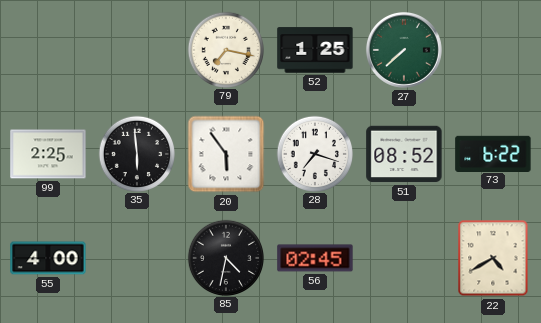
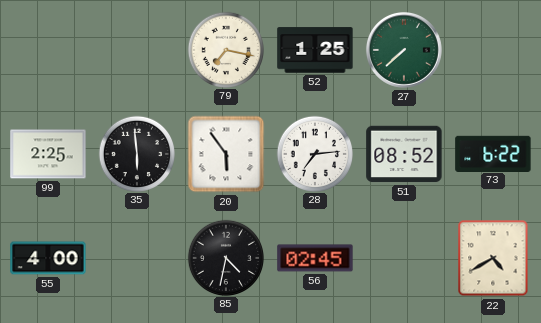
28: 7:18 -> 7:14 (314, 153)
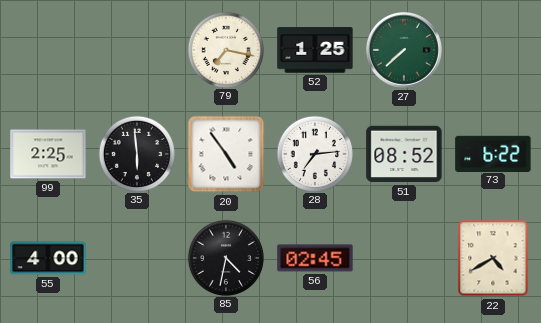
20: 5:54 -> 4:54 (226, 154)
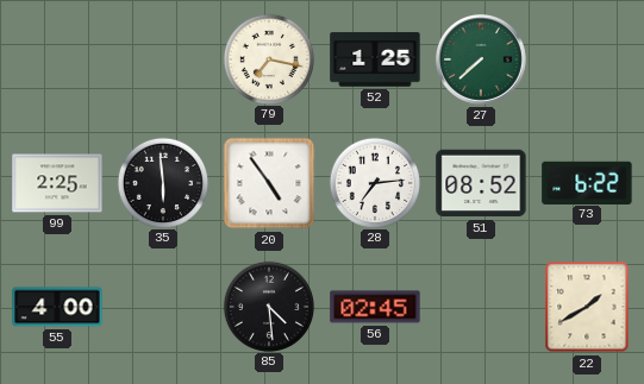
85: 4:32 -> 4:29 (268, 306)
22: 4:40 -> 1:40 (587, 307)
